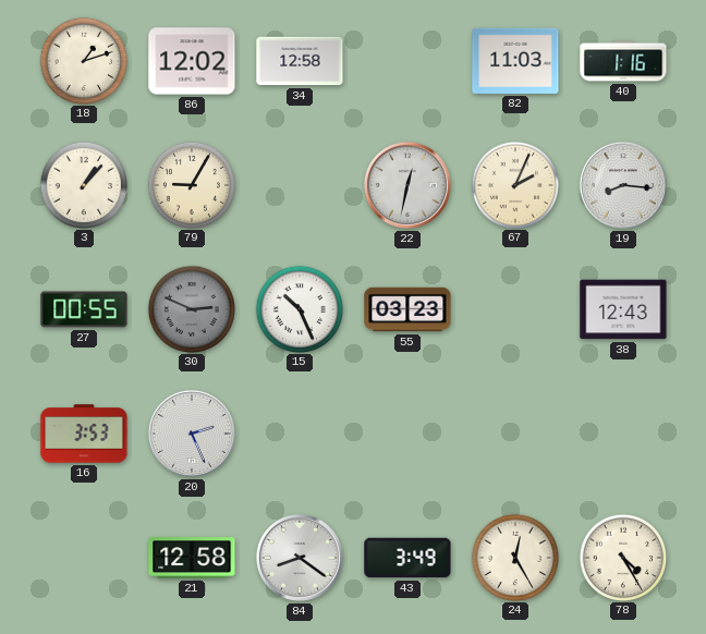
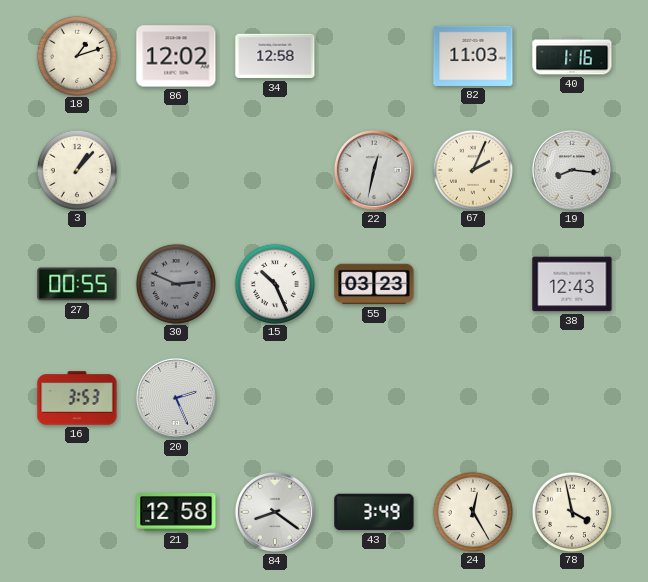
79: 9:05 -> none (191, 184)
78: 4:25 -> 3:58 (571, 511)
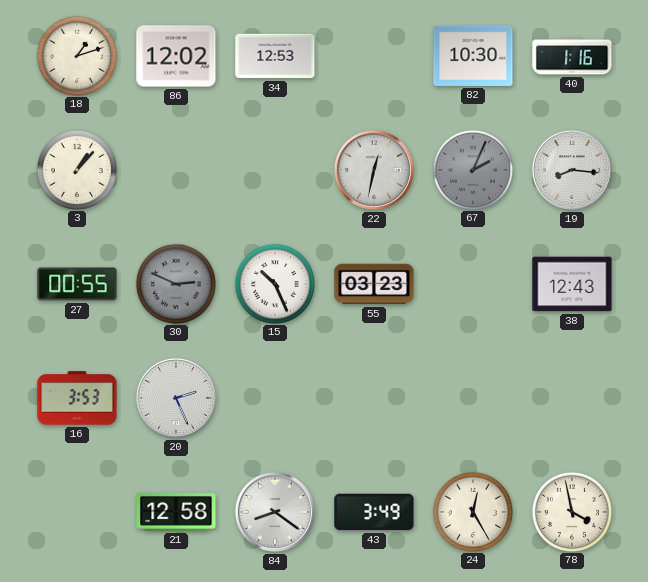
34: 12:58 -> 12:53 (275, 56)
82: 11:03 -> 10:30 (473, 56)
67 dial: cream -> grey (472, 169)
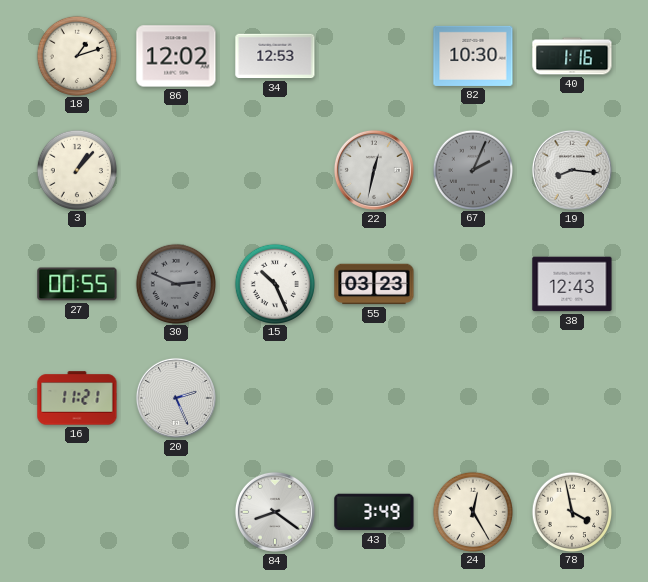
16: 3:53 -> 11:21 (77, 398)
21: 12:58 -> none (176, 513)
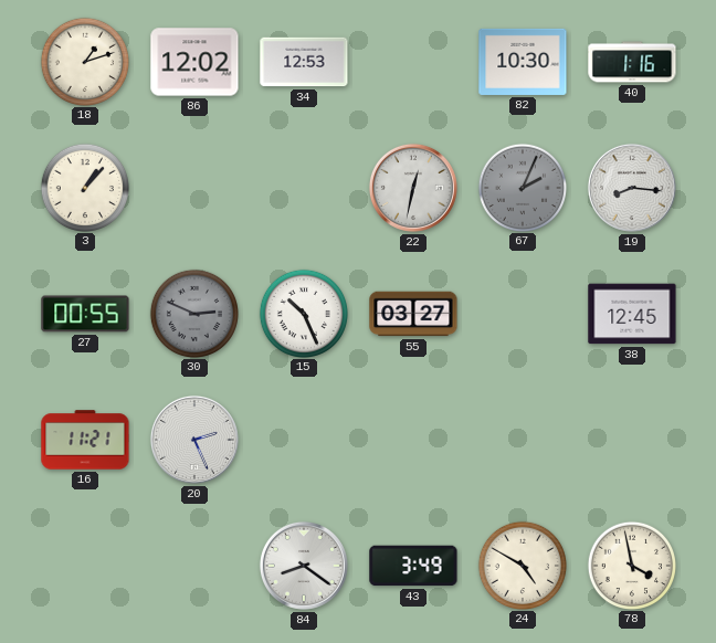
55: 03:23 -> 03:27 (413, 314)
38: 12:43 -> 12:45 (632, 314)
24: 12:25 -> 4:50 (522, 565)
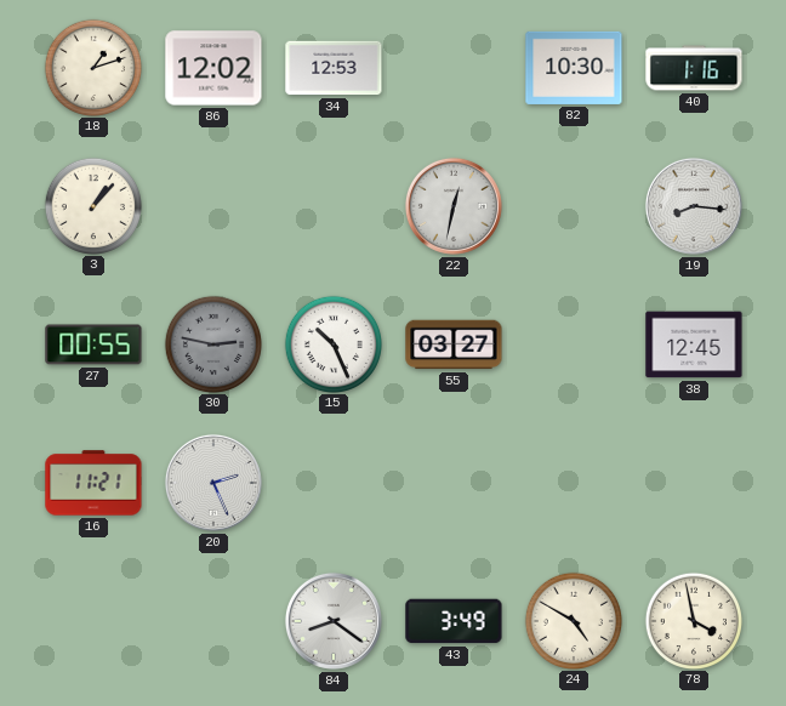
67: 2:04 -> none (522, 187)
30: 2:49 -> 2:47 (212, 343)
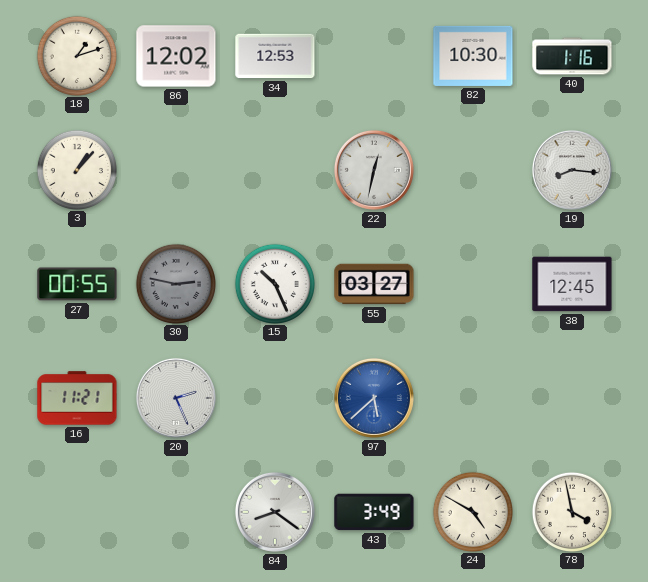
97: none -> 5:38 (374, 398)
